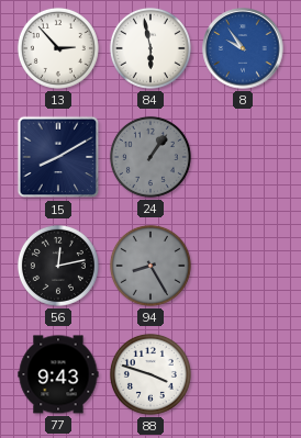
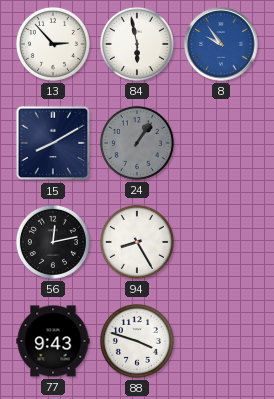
94 dial: grey -> white (137, 242)
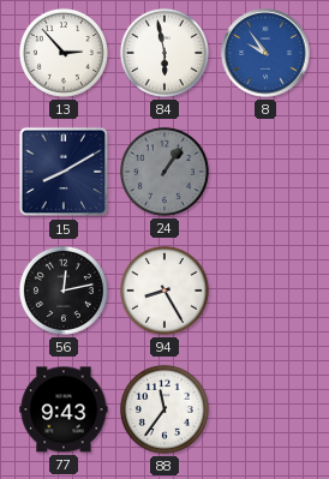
88: 3:48 -> 11:36 (164, 409)
